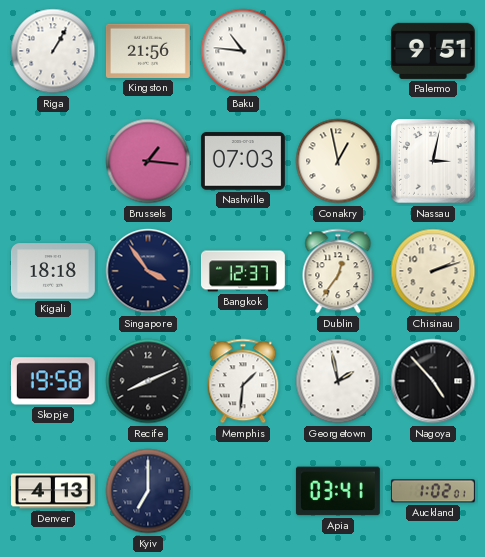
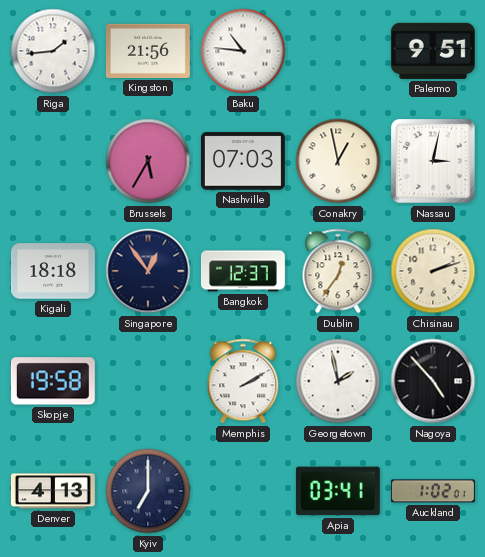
Riga: 1:05 -> 1:44 (53, 51)
Brussels: 1:16 -> 5:35 (148, 161)
Singapore: 3:54 -> 12:54 (148, 271)
Recife: 8:11 -> none (148, 381)
Memphis: 1:31 -> 2:10 (243, 381)
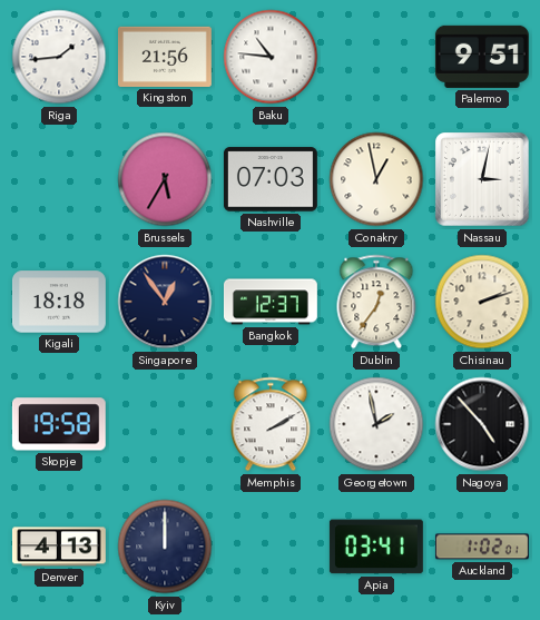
Kyiv: 7:00 -> 12:00 (165, 547)
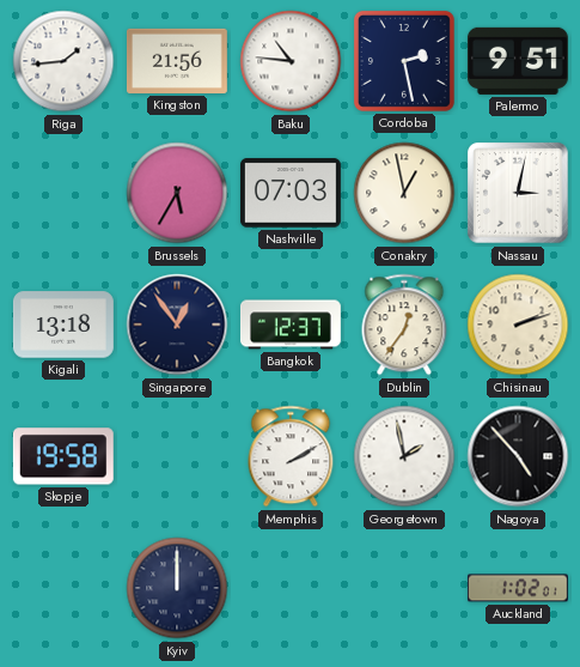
Cordoba: none -> 2:28 (404, 61)
Kigali: 18:18 -> 13:18 (63, 325)
Denver: 4:13 -> none (59, 547)
Apia: 03:41 -> none (376, 547)
